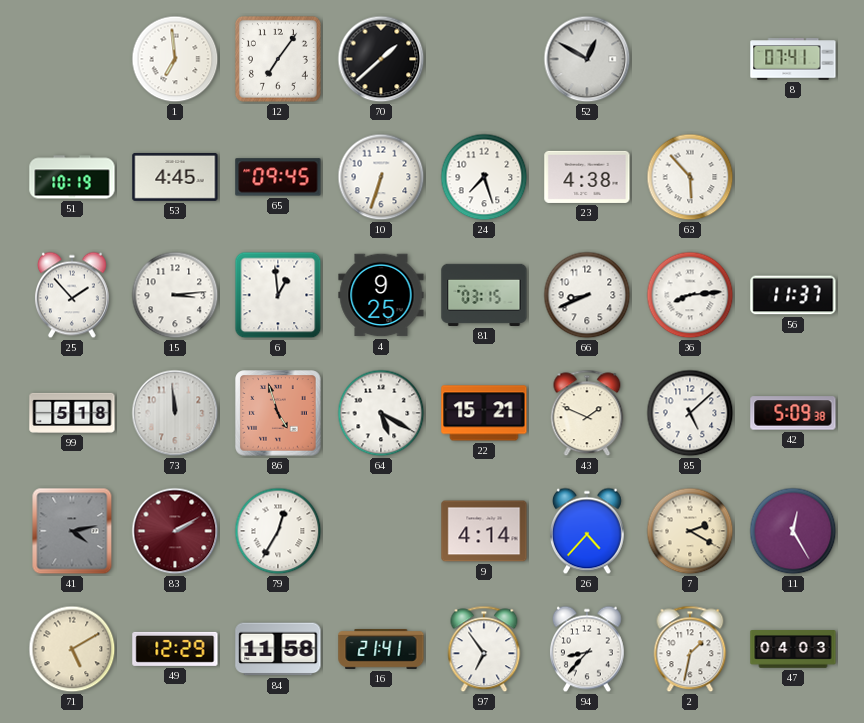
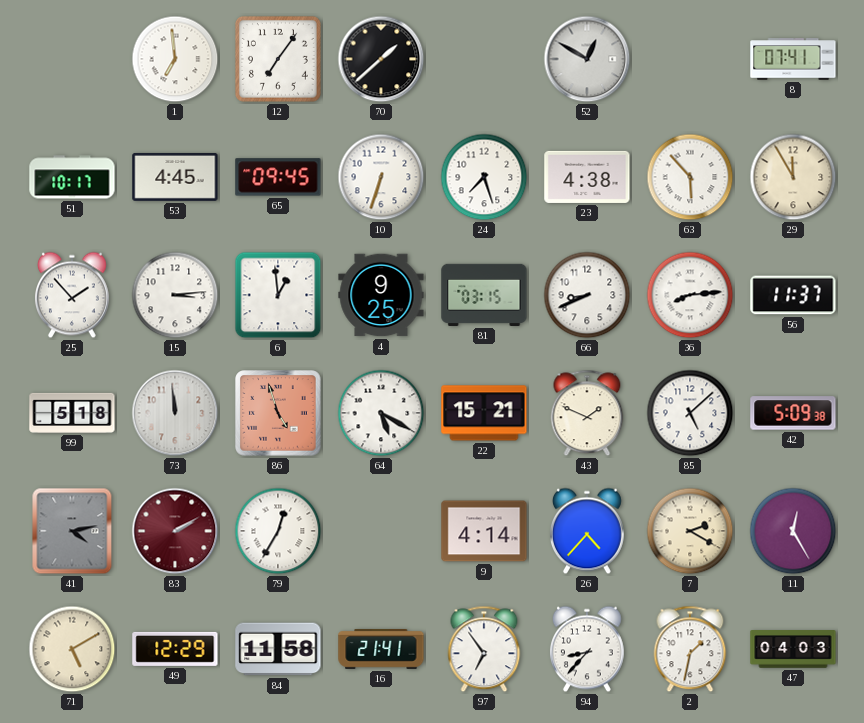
51: 10:19 -> 10:17 (72, 177)
29: none -> 11:55 (793, 177)
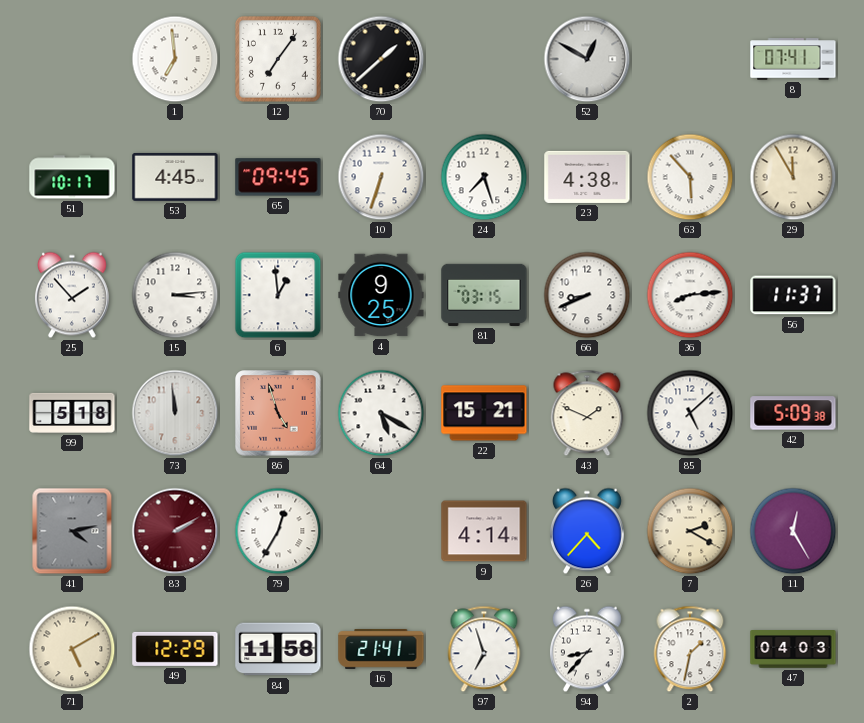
97: 6:54 -> 6:57 (484, 649)
